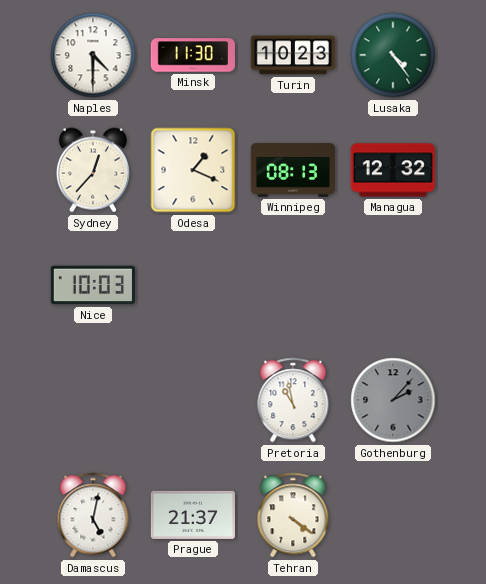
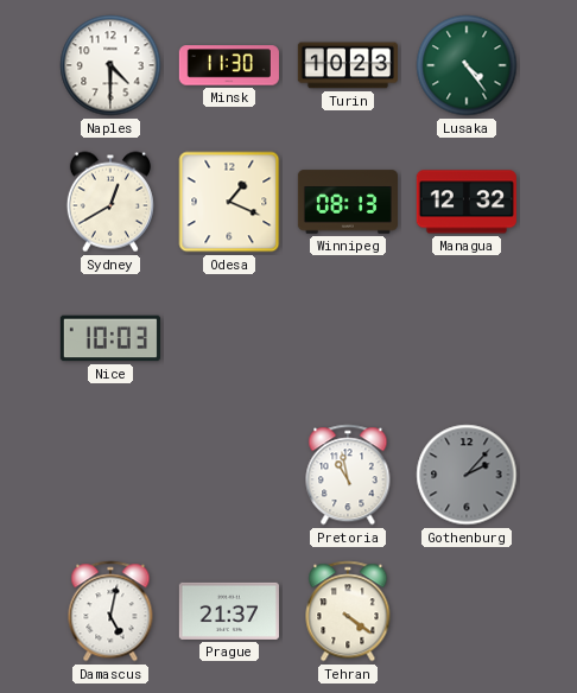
Sydney: 12:37 -> 12:40 (110, 202)
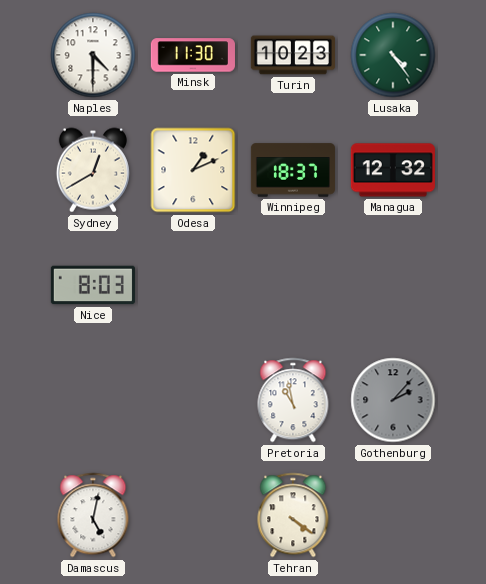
Odesa: 1:19 -> 1:11 (193, 170)
Winnipeg: 08:13 -> 18:37 (292, 170)
Nice: 10:03 -> 8:03 (93, 285)
Prague: 21:37 -> none (229, 611)
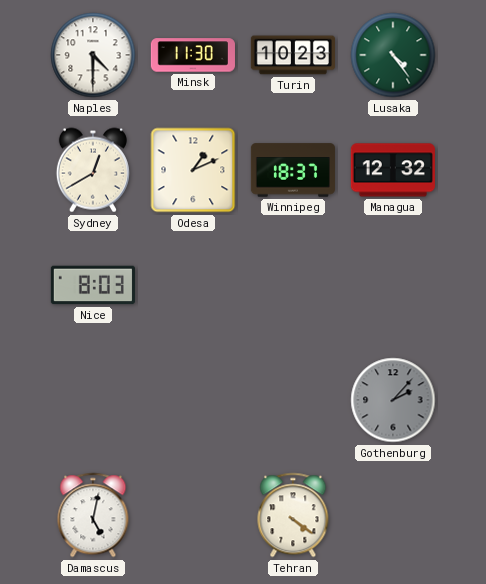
Pretoria: 10:58 -> none (293, 400)
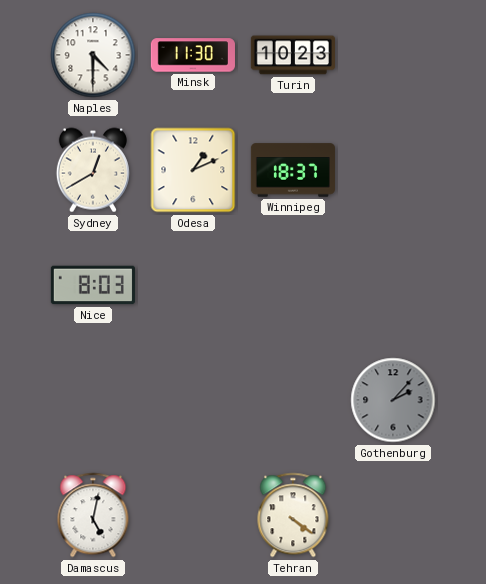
Lusaka: 4:24 -> none (393, 55)
Managua: 12:32 -> none (393, 170)
